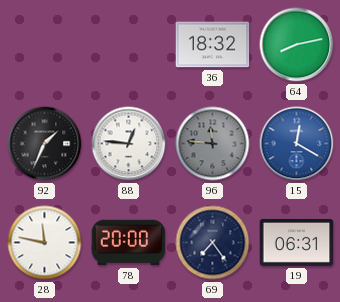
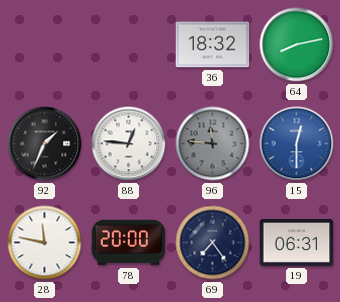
15: 12:20 -> 12:30 (297, 144)
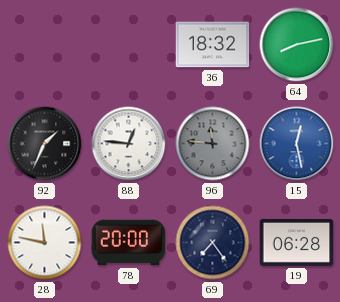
15: 12:30 -> 12:28 (297, 144)
19: 06:31 -> 06:28 (297, 242)
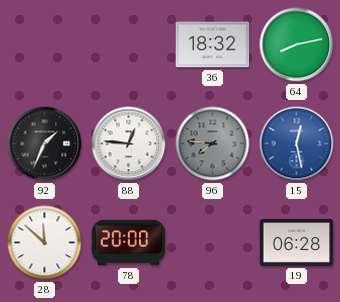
96: 11:46 -> 7:46 (213, 144)
28: 11:47 -> 11:52 (45, 243)
69: 7:24 -> none (213, 243)
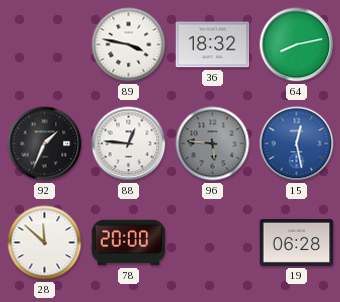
89: none -> 3:47 (129, 45)
96: 7:46 -> 5:46 (213, 144)
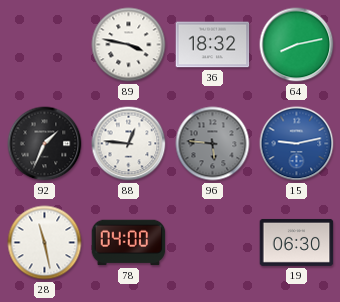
15: 12:28 -> 9:13 (297, 144)
28: 11:52 -> 11:28 (45, 243)
78: 20:00 -> 04:00 (129, 243)
19: 06:28 -> 06:30 (297, 242)
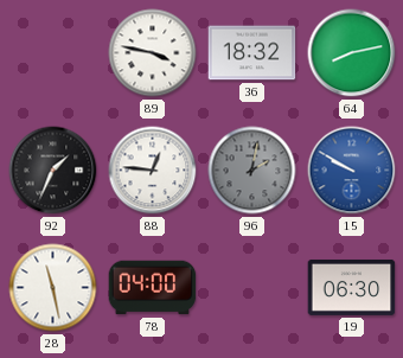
96: 5:46 -> 2:02 (252, 171)
15: 9:13 -> 9:50 (352, 171)
